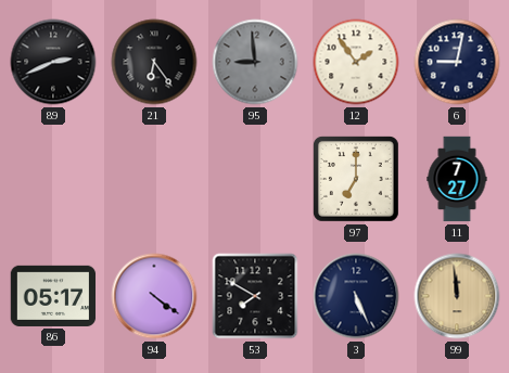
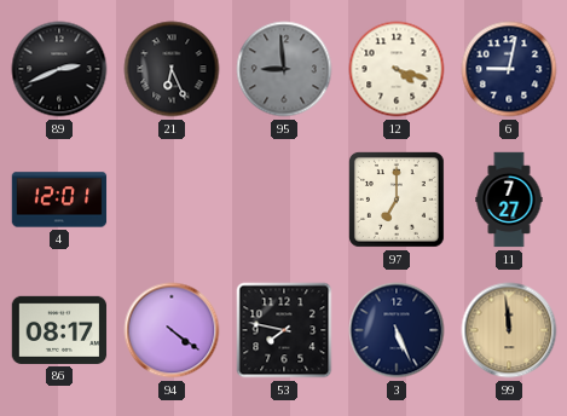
21: 6:24 -> 6:26 (172, 69)
12: 1:54 -> 4:18 (397, 69)
4: none -> 12:01 (59, 200)
86: 05:17 -> 08:17 (59, 330)
53: 7:50 -> 7:47 (284, 330)
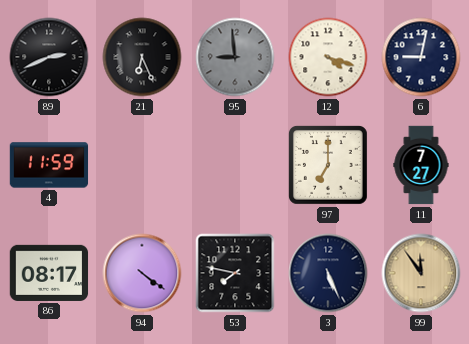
4: 12:01 -> 11:59 (49, 165)
99: 11:59 -> 11:54 (421, 273)
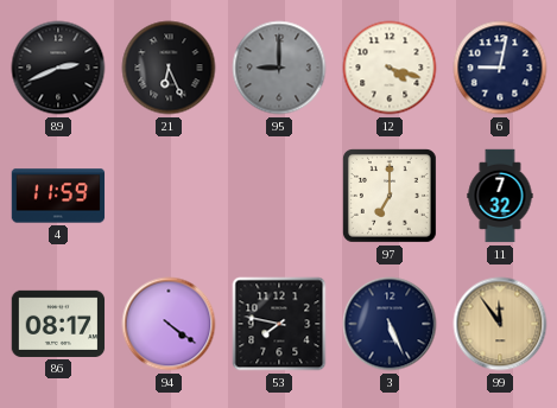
95: 8:59 -> 9:00 (279, 68)
11: 7:27 -> 7:32 (500, 196)
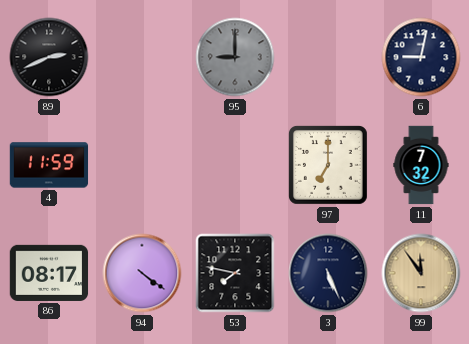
21: 6:26 -> none (169, 68)
12: 4:18 -> none (390, 68)
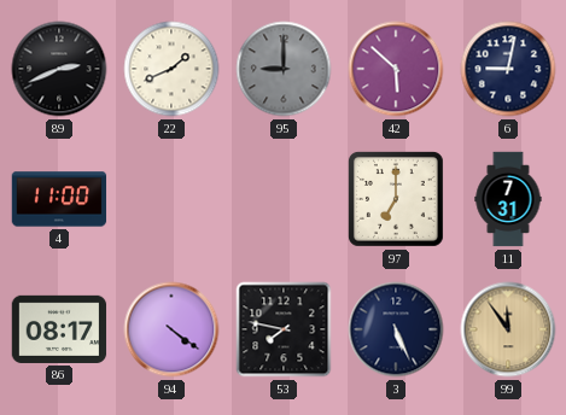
22: none -> 1:41 (171, 69)
42: none -> 5:52 (396, 69)
4: 11:59 -> 11:00 (59, 199)
11: 7:32 -> 7:31 (508, 199)
